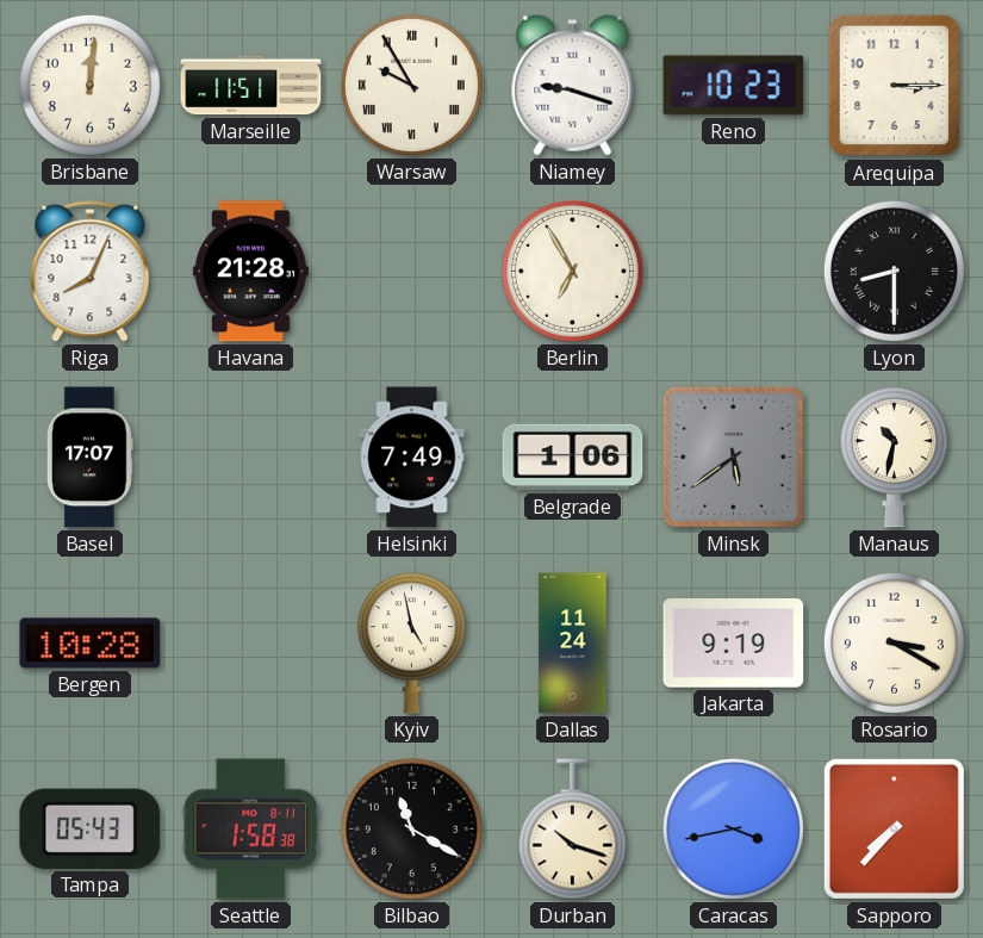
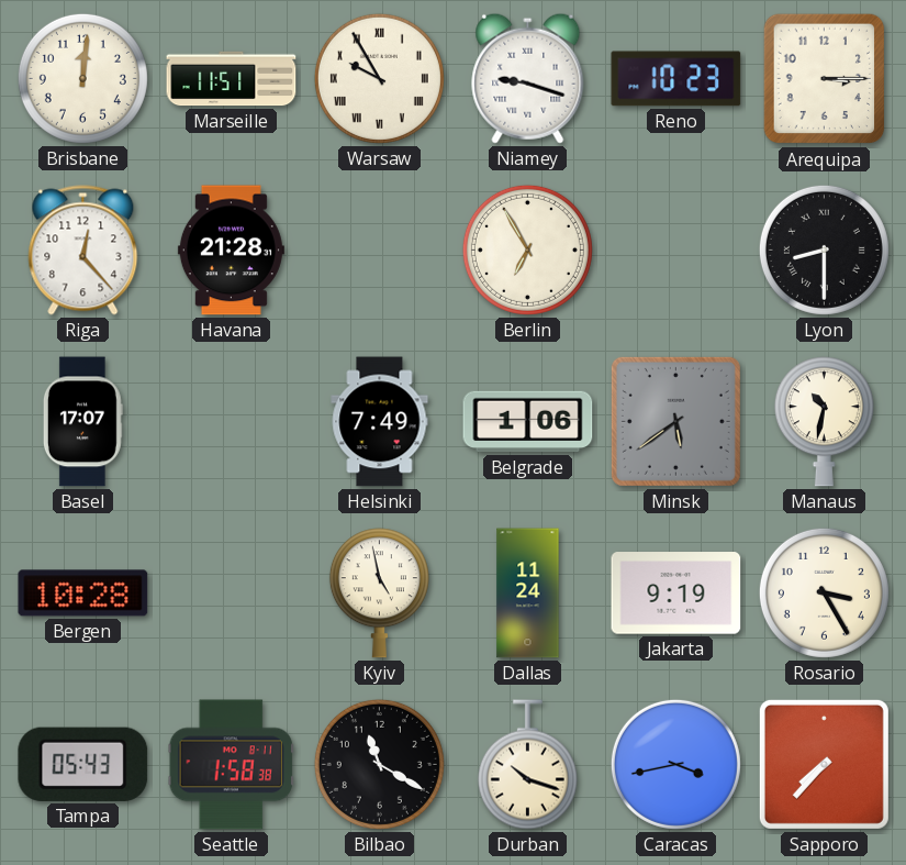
Riga: 8:04 -> 12:23 (83, 251)
Rosario: 3:20 -> 3:25 (824, 592)
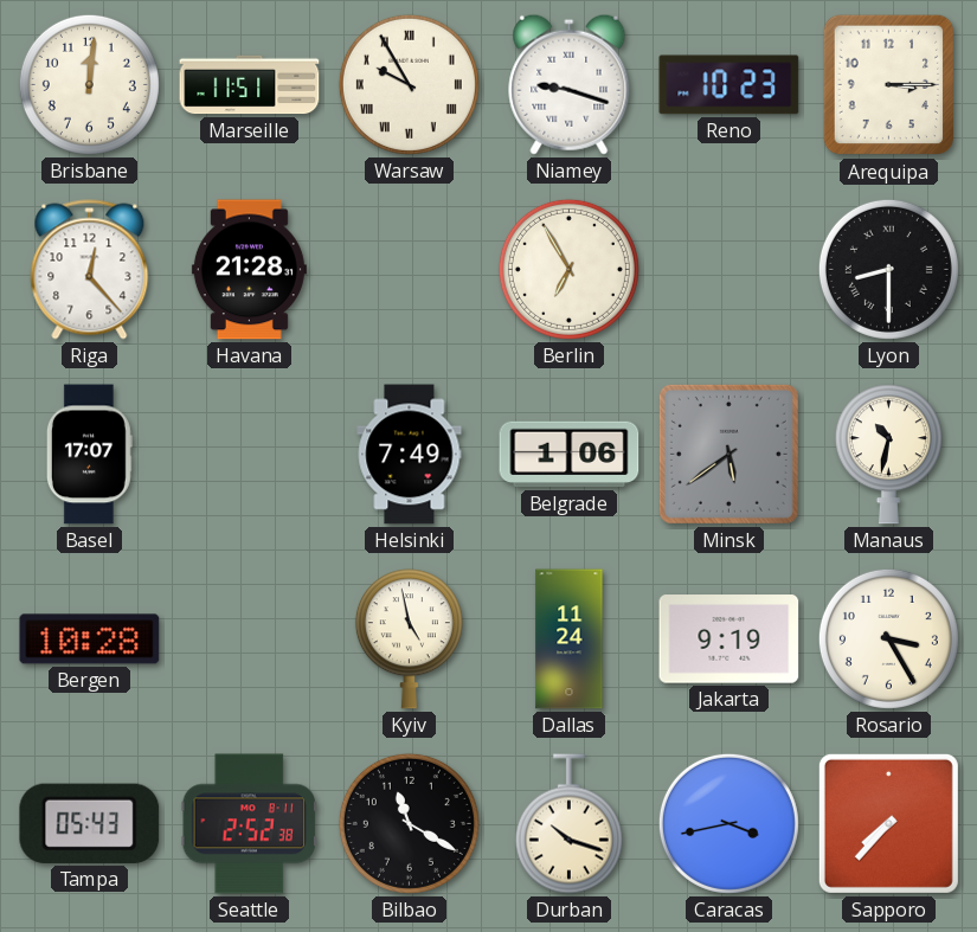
Seattle: 1:58 -> 2:52 (249, 824)
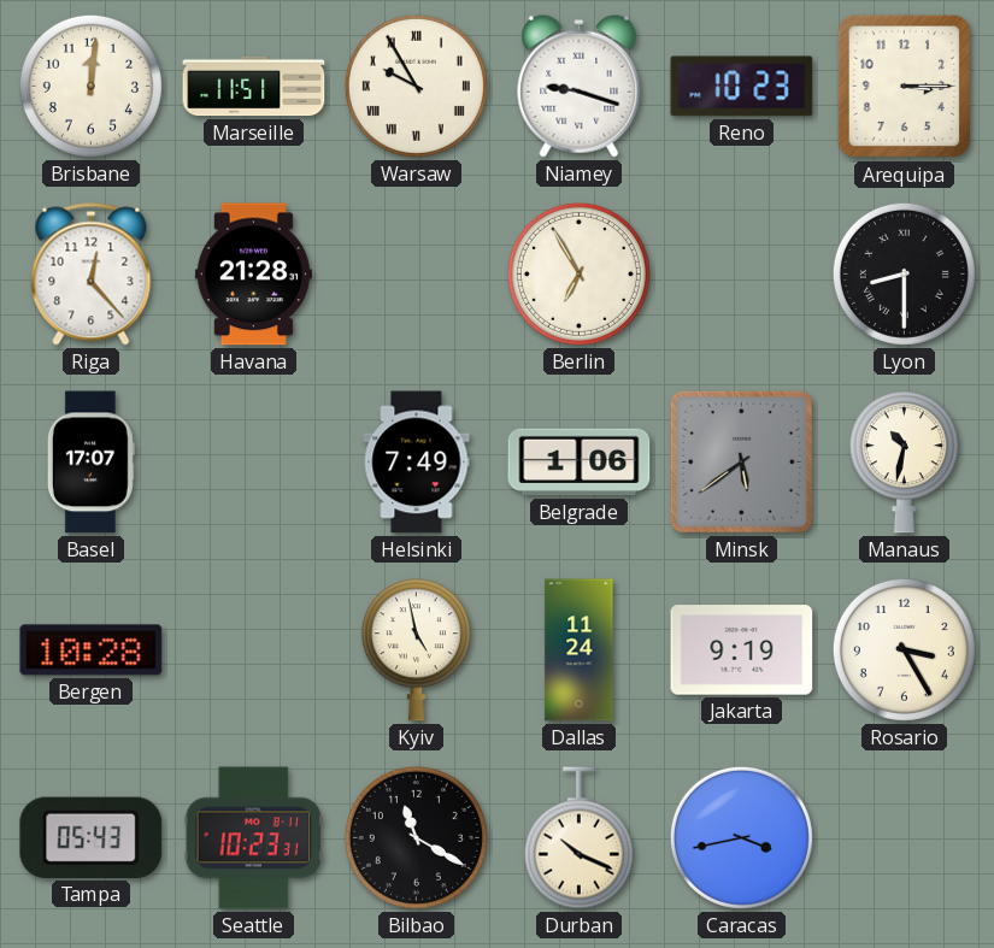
Seattle: 2:52 -> 10:23 (253, 838)
Durban: 10:18 -> 10:19 (578, 838)
Sapporo: 7:37 -> none (888, 823)
